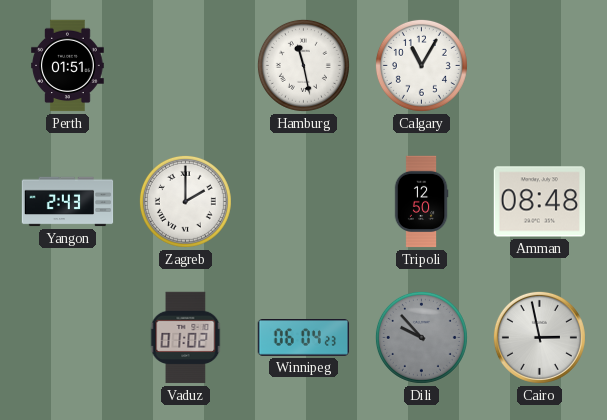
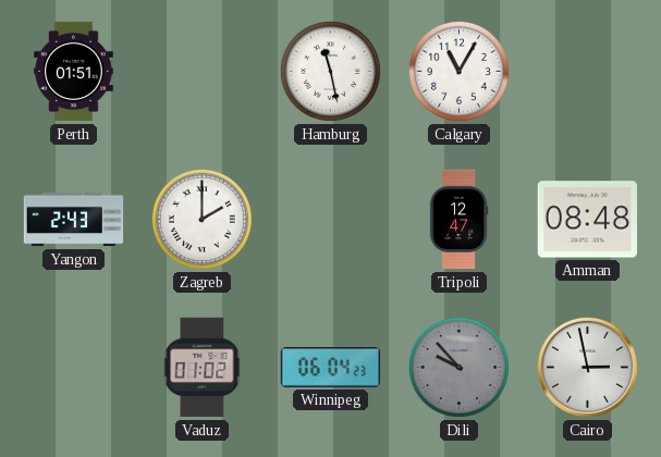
Tripoli: 12:50 -> 12:47 (458, 220)
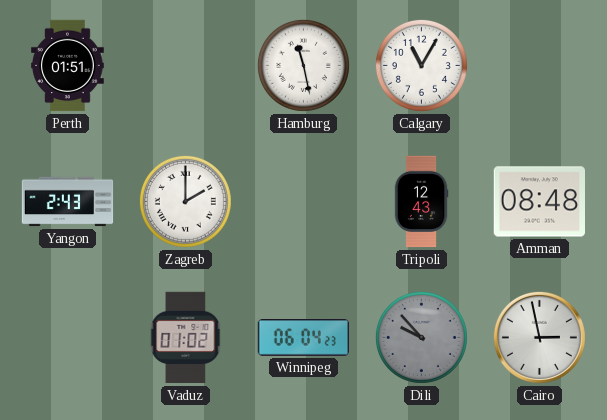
Tripoli: 12:47 -> 12:43 (421, 202)
